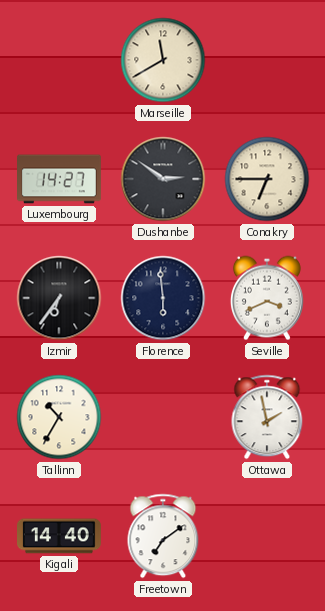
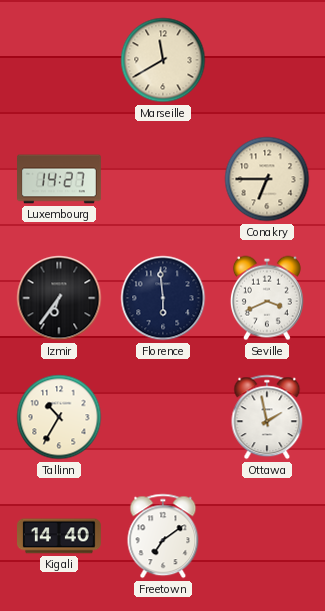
Dushanbe: 2:51 -> none (163, 179)
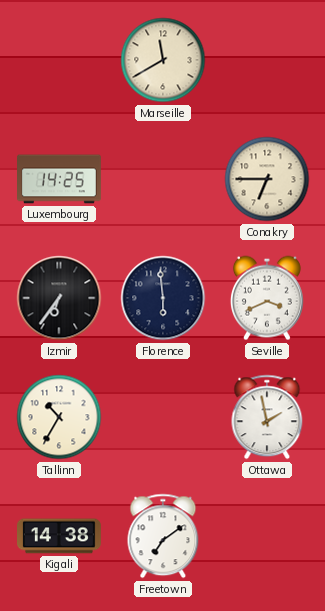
Luxembourg: 14:27 -> 14:25 (60, 179)
Kigali: 14:40 -> 14:38 (60, 536)
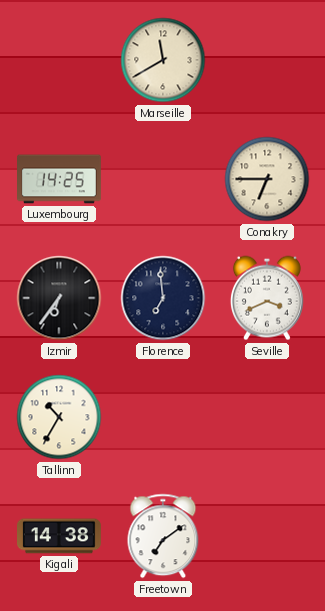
Florence: 5:59 -> 6:59 (163, 298)
Ottawa: 1:58 -> none (267, 417)
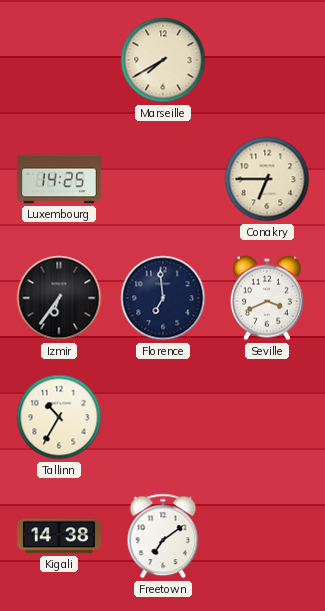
Marseille: 11:40 -> 7:40 (163, 60)
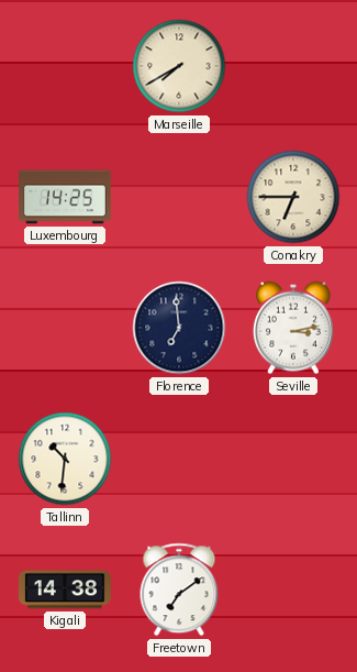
Izmir: 6:36 -> none (59, 298)
Seville: 3:41 -> 3:13 (293, 328)
Tallinn: 10:35 -> 10:31 (65, 459)
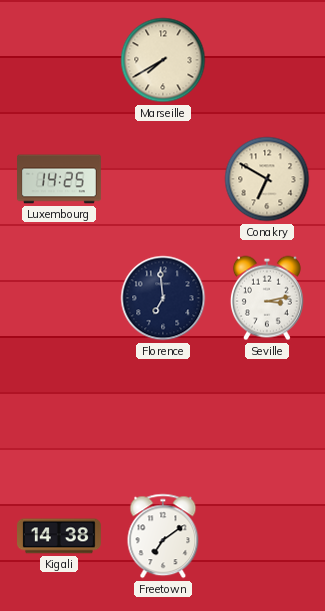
Conakry: 6:45 -> 6:50 (267, 179)
Tallinn: 10:31 -> none (65, 459)
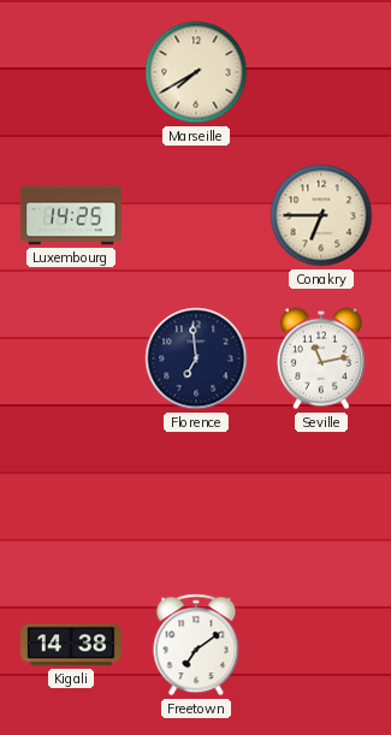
Conakry: 6:50 -> 6:45 (321, 215)
Seville: 3:13 -> 11:13 (321, 358)
